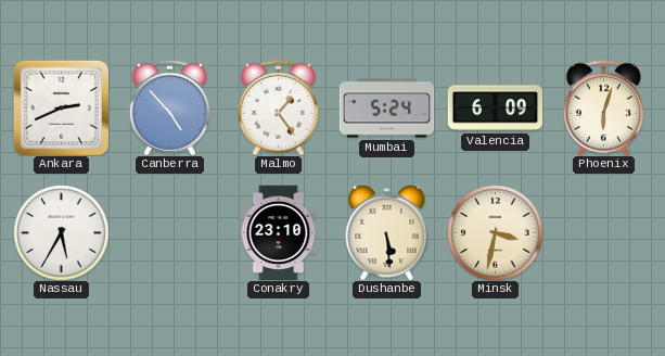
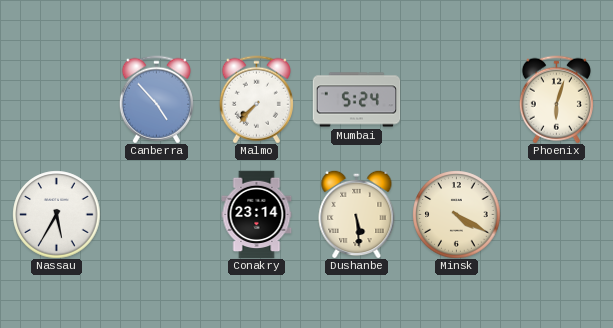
Ankara: 2:41 -> none (61, 107)
Malmo: 1:24 -> 7:37 (256, 99)
Valencia: 6:09 -> none (495, 109)
Conakry: 23:10 -> 23:14 (257, 214)
Minsk: 3:32 -> 4:20 (456, 214)
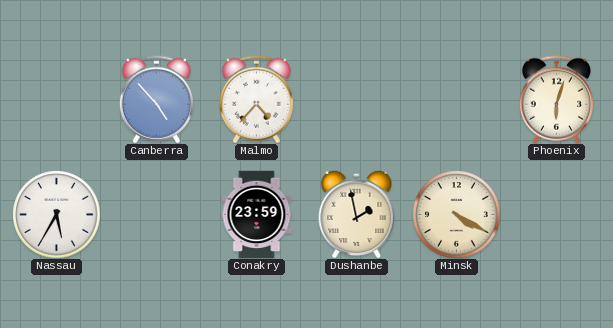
Malmo: 7:37 -> 4:37 (256, 99)
Mumbai: 5:24 -> none (356, 100)
Conakry: 23:14 -> 23:59 (257, 214)
Dushanbe: 5:29 -> 1:58 (357, 214)
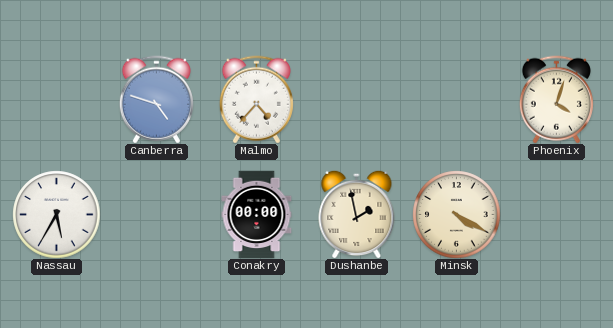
Canberra: 4:53 -> 4:48 (156, 99)
Phoenix: 6:03 -> 4:03 (556, 99)
Conakry: 23:59 -> 00:00 (257, 214)
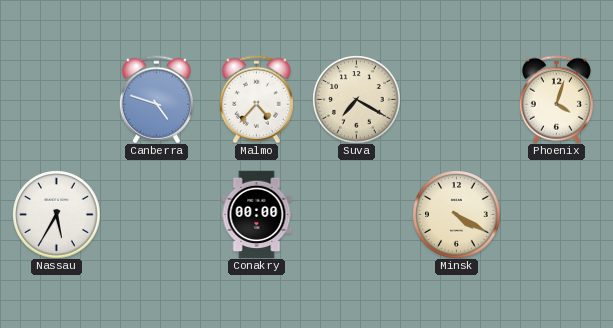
Suva: none -> 7:20 (356, 99)
Dushanbe: 1:58 -> none (357, 214)
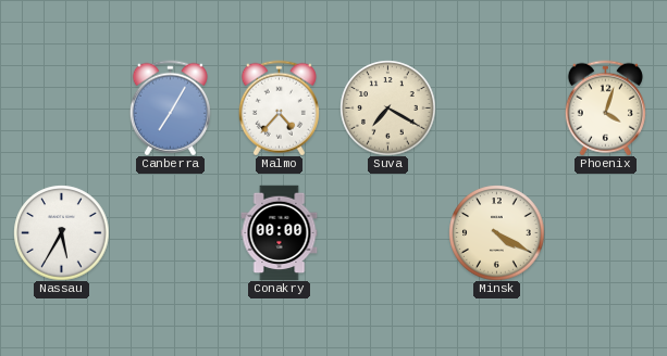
Canberra: 4:48 -> 7:05 (170, 107)
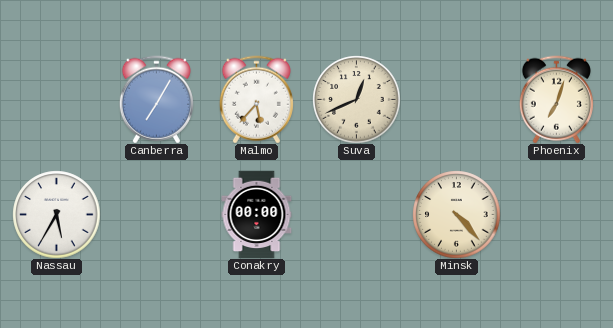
Malmo: 4:37 -> 5:37 (256, 99)
Suva: 7:20 -> 12:41 (356, 99)
Phoenix: 4:03 -> 7:03 (556, 99)
Minsk: 4:20 -> 4:23 (456, 214)
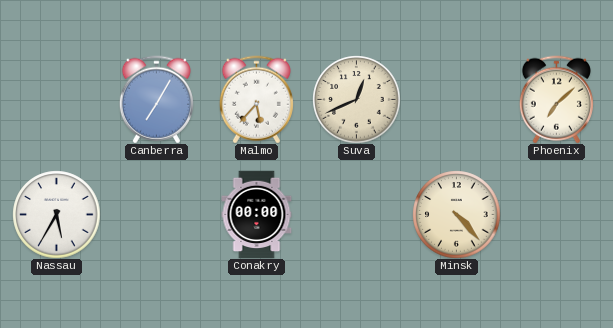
Phoenix: 7:03 -> 7:08 (556, 99)
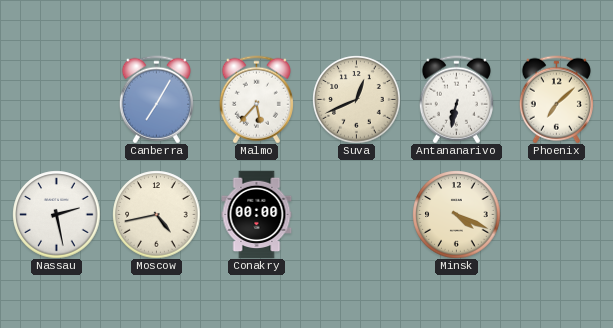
Antananarivo: none -> 6:32 (456, 99)
Nassau: 5:35 -> 2:28 (56, 214)
Moscow: none -> 4:43 (156, 214)
Minsk: 4:23 -> 4:19 (456, 214)
